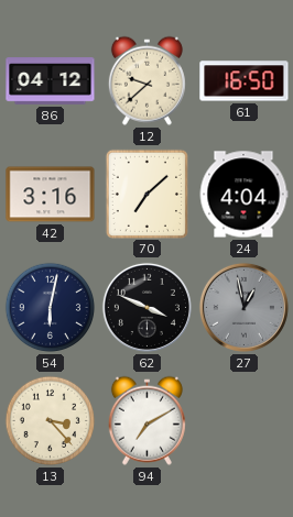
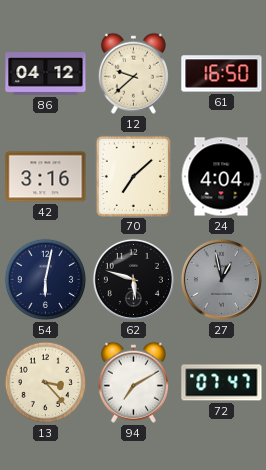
62: 3:49 -> 5:48 (133, 279)
72: none -> 07:47 (222, 383)
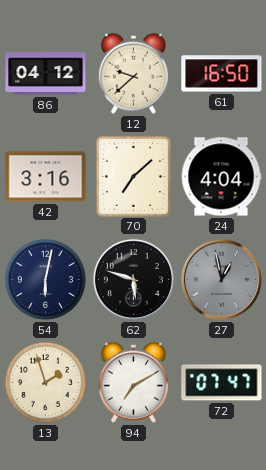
13: 3:23 -> 1:57 (46, 383)
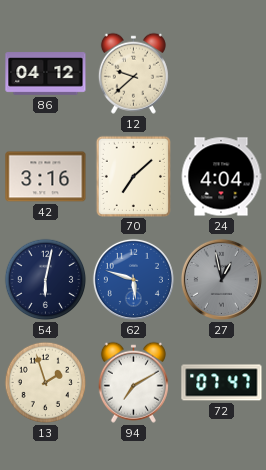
61: 16:50 -> none (222, 74)
62 dial: black -> blue (133, 279)
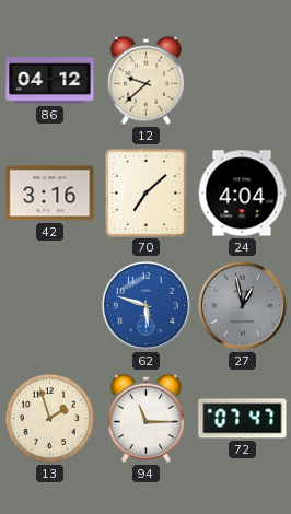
54: 6:02 -> none (46, 280)
94: 7:10 -> 11:15 (145, 418)
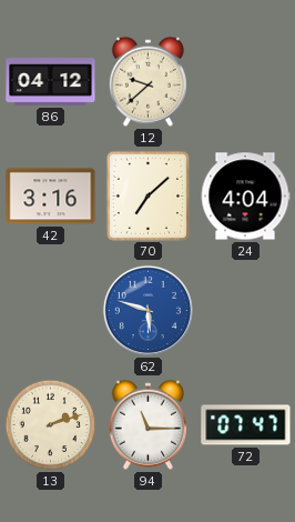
27: 12:58 -> none (242, 305)
13: 1:57 -> 2:12 (51, 425)
